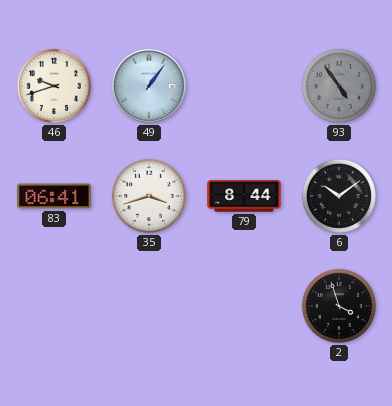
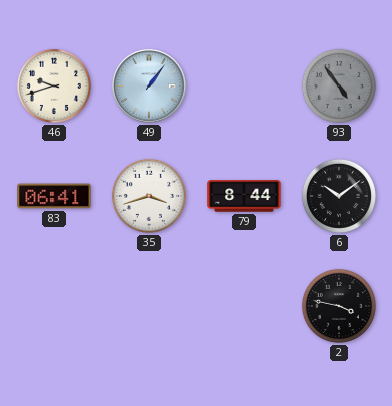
2: 3:57 -> 3:47 (339, 306)
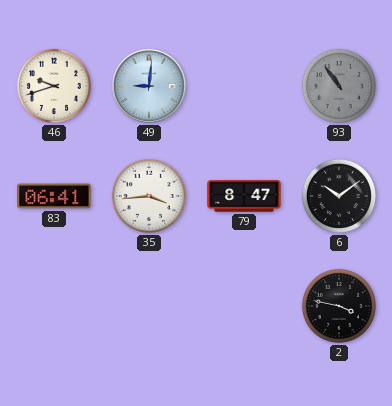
49: 1:06 -> 9:01 (149, 86)
93: 4:54 -> 10:54 (339, 86)
35: 3:42 -> 3:44 (149, 196)
79: 8:44 -> 8:47 (244, 196)
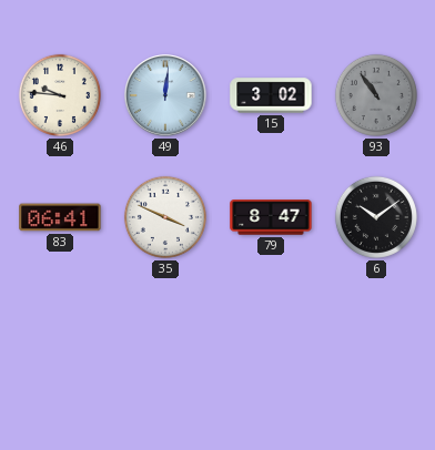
46: 9:42 -> 9:46 (60, 95)
49: 9:01 -> 12:01 (165, 95)
15: none -> 3:02 (271, 95)
35: 3:44 -> 3:49 (165, 217)
2: 3:47 -> none (339, 306)
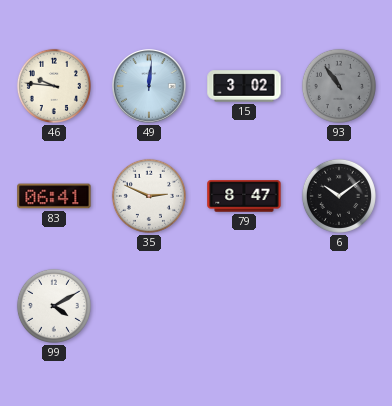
35: 3:49 -> 2:49 (149, 196)
99: none -> 4:10 (54, 306)
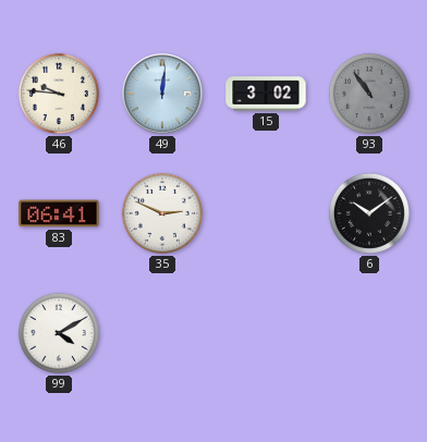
79: 8:47 -> none (244, 196)
